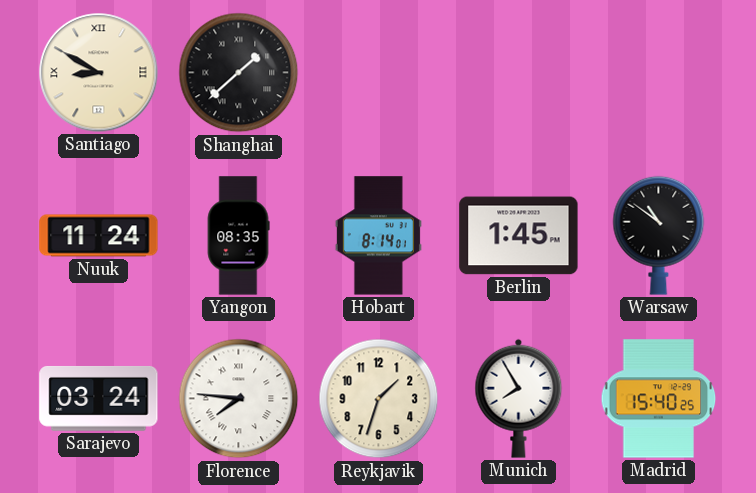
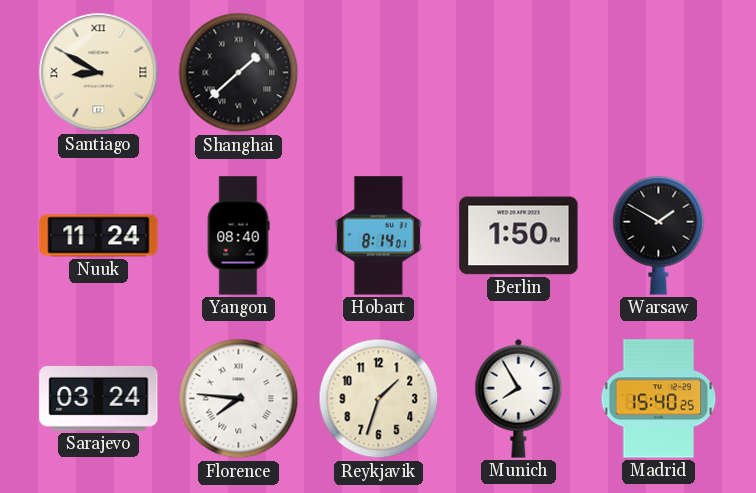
Yangon: 08:35 -> 08:40 (238, 236)
Berlin: 1:45 -> 1:50 (519, 236)
Warsaw: 10:51 -> 1:50 (659, 235)
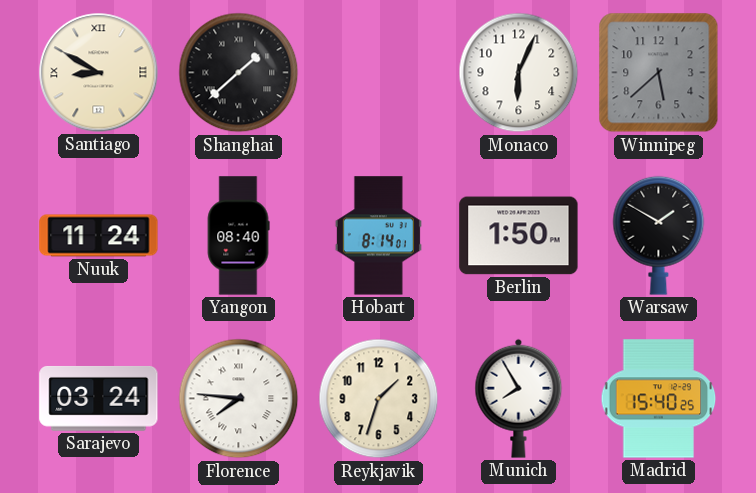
Monaco: none -> 6:04 (519, 73)
Winnipeg: none -> 5:38 (659, 73)
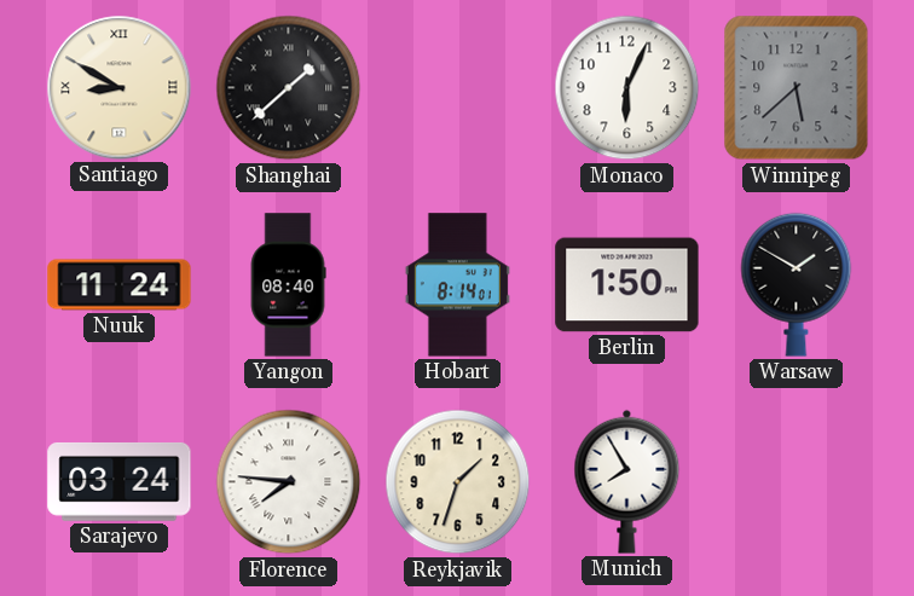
Madrid: 15:40 -> none (659, 399)
